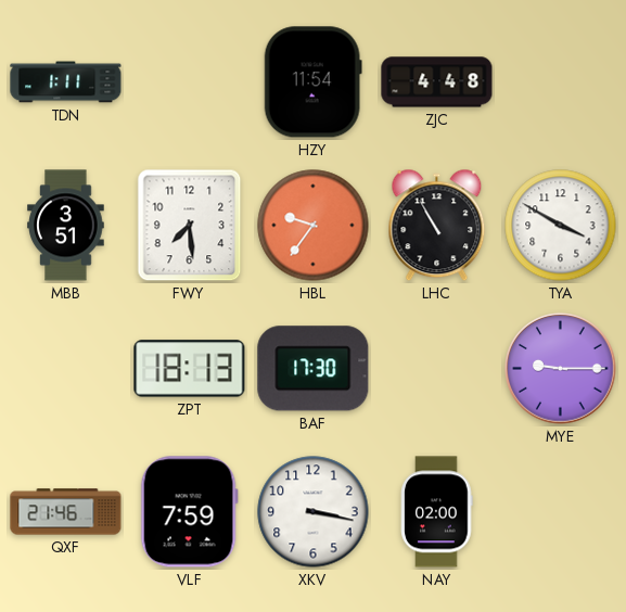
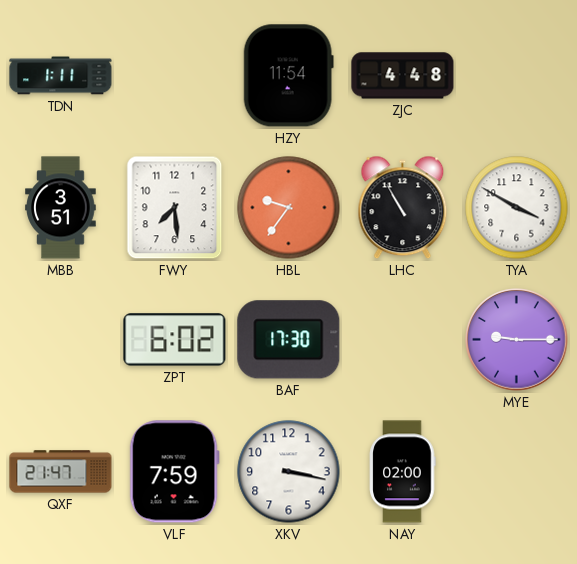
ZPT: 18:13 -> 6:02 (175, 340)
QXF: 21:46 -> 21:47 (61, 472)
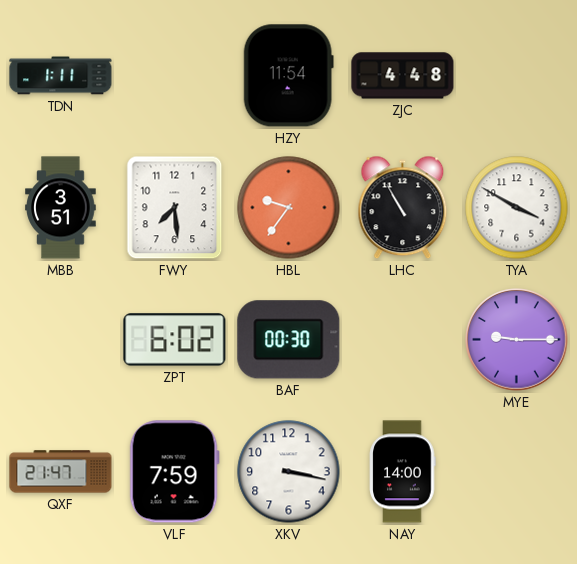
BAF: 17:30 -> 00:30 (289, 340)
NAY: 02:00 -> 14:00 (403, 472)
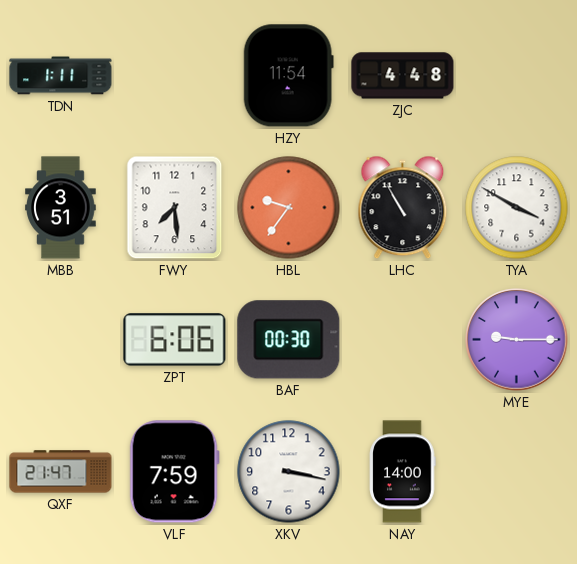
ZPT: 6:02 -> 6:06 (175, 340)
